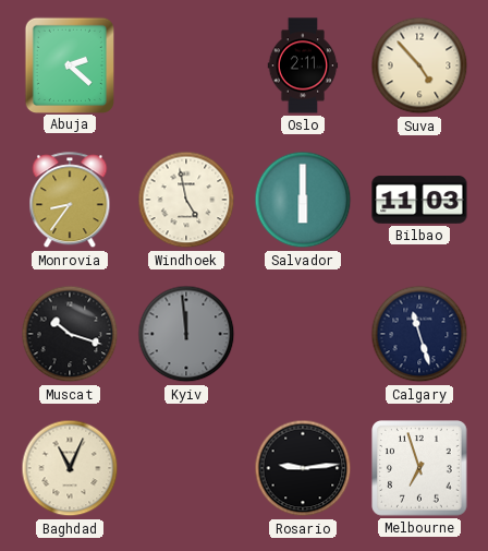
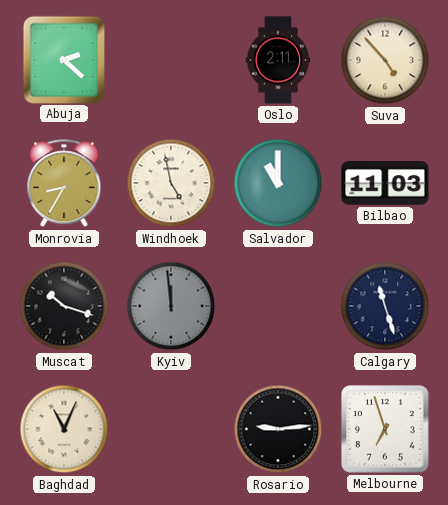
Monrovia: 8:36 -> 8:35 (64, 184)
Salvador: 6:00 -> 11:00 (278, 183)
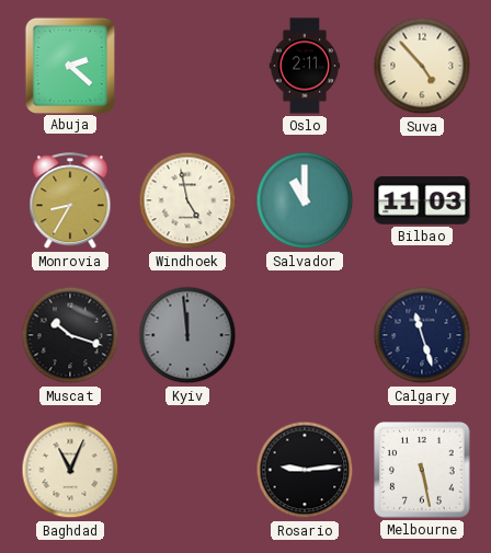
Melbourne: 6:57 -> 5:28 (422, 470)
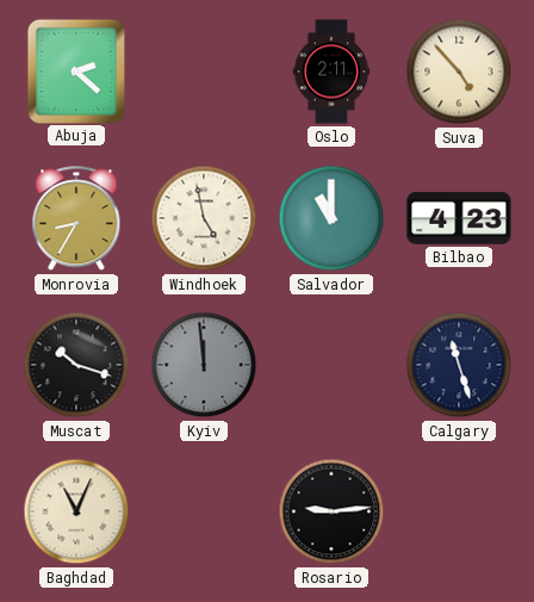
Bilbao: 11:03 -> 4:23 (459, 218)
Melbourne: 5:28 -> none (422, 470)
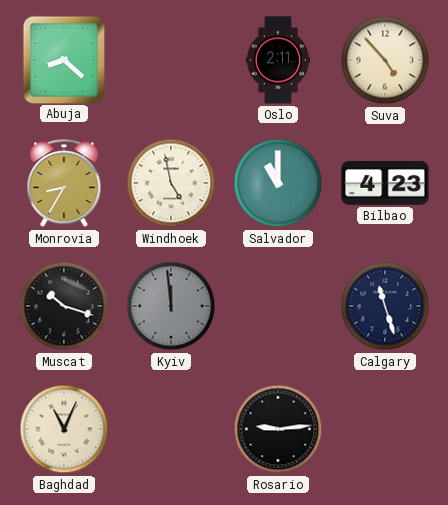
Abuja: 2:22 -> 8:22 (63, 59)
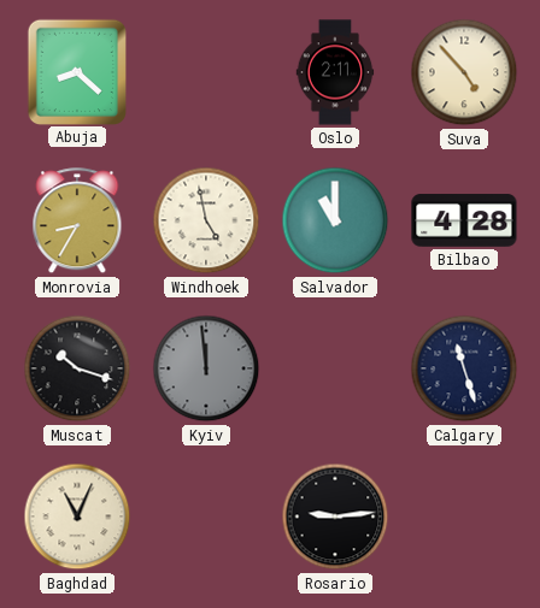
Bilbao: 4:23 -> 4:28 (464, 220)
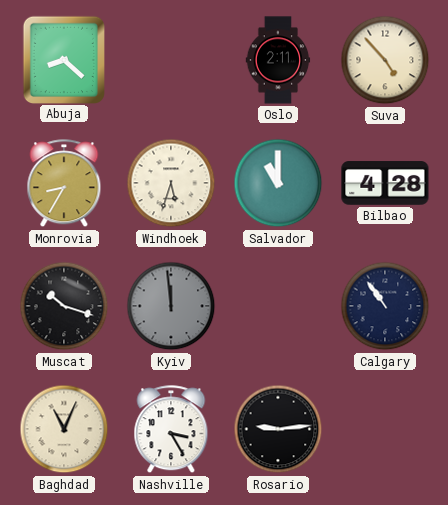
Windhoek: 4:58 -> 5:33 (171, 183)
Calgary: 11:27 -> 10:54 (385, 306)
Nashville: none -> 3:25 (171, 430)
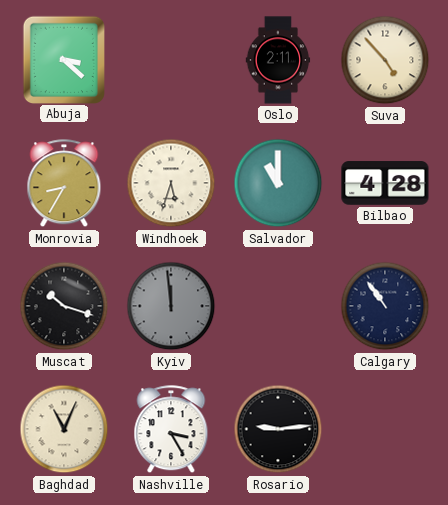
Abuja: 8:22 -> 3:22 (63, 59)
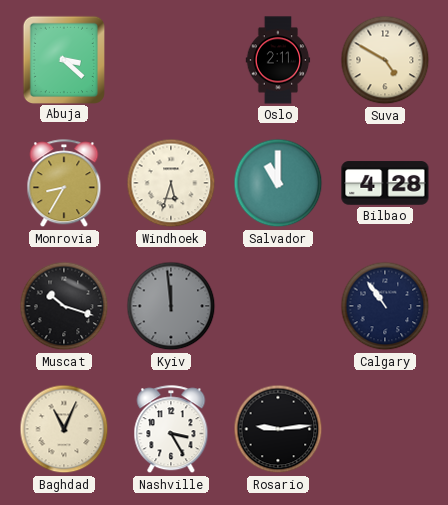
Suva: 4:53 -> 4:50 (385, 60)
